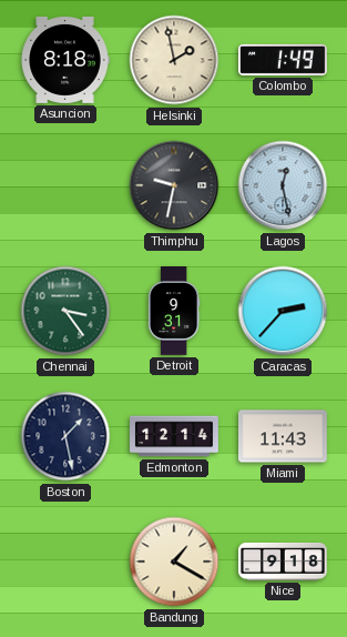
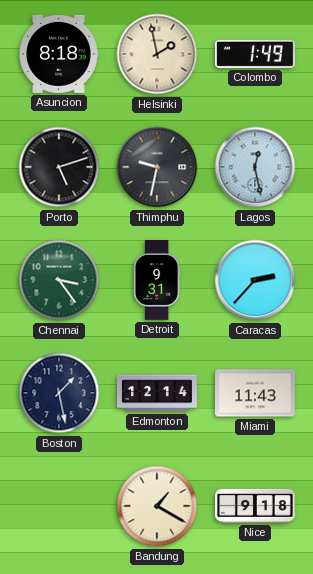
Porto: none -> 5:12 (59, 167)
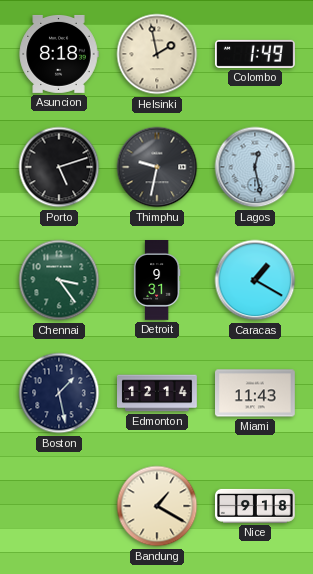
Caracas: 2:37 -> 1:20 (255, 280)
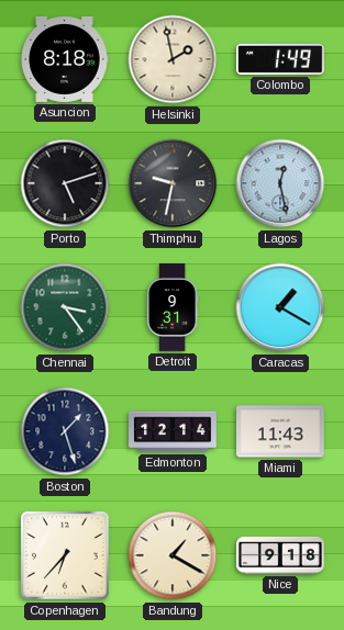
Boston: 1:28 -> 1:27 (65, 431)
Copenhagen: none -> 6:37 (65, 555)
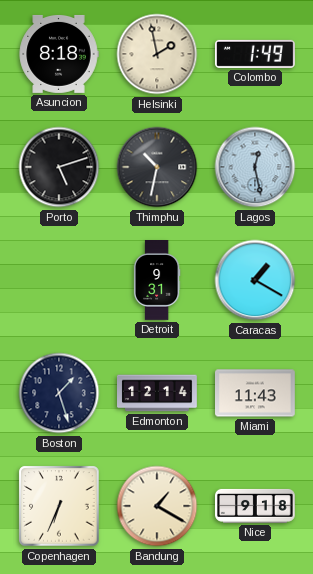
Thimphu: 9:32 -> 10:32 (157, 167)
Chennai: 3:24 -> none (65, 307)
Copenhagen: 6:37 -> 6:34 (59, 506)
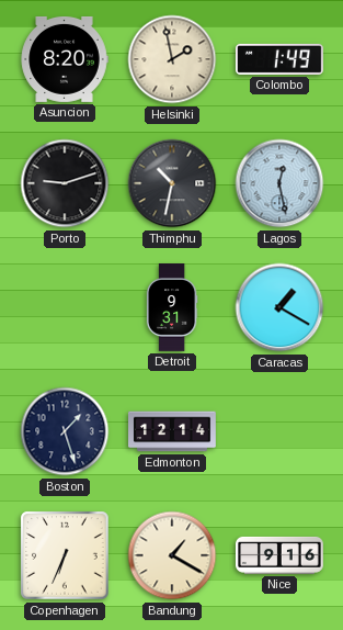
Asuncion: 8:18 -> 8:20 (65, 59)
Porto: 5:12 -> 9:12 (65, 183)
Miami: 11:43 -> none (256, 393)
Nice: 9:18 -> 9:16 (281, 555)
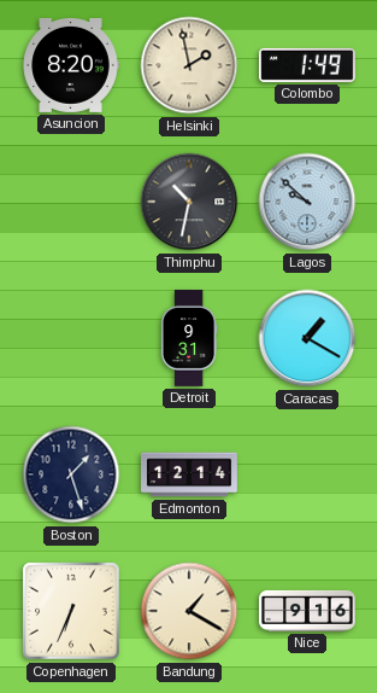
Porto: 9:12 -> none (65, 183)
Lagos: 12:28 -> 9:52 (307, 202)
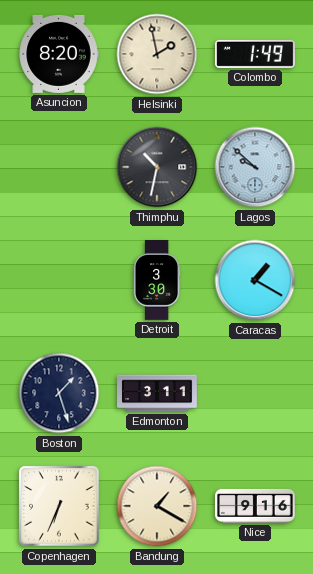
Detroit: 9:31 -> 3:30 (157, 281)
Edmonton: 12:14 -> 3:11 (158, 393)
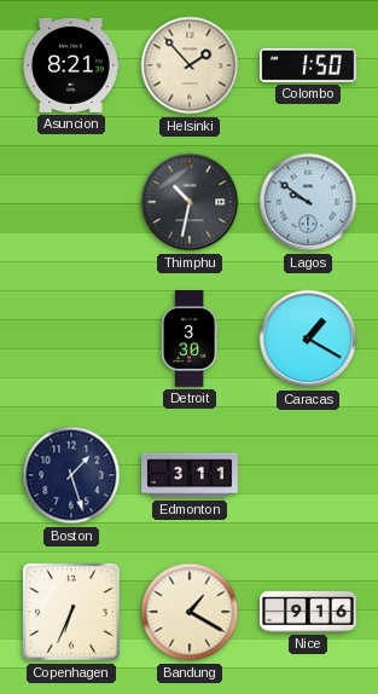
Asuncion: 8:20 -> 8:21 (71, 65)
Helsinki: 1:58 -> 1:53 (190, 65)
Colombo: 1:49 -> 1:50 (309, 65)
Lagos: 9:52 -> 9:51 (308, 202)
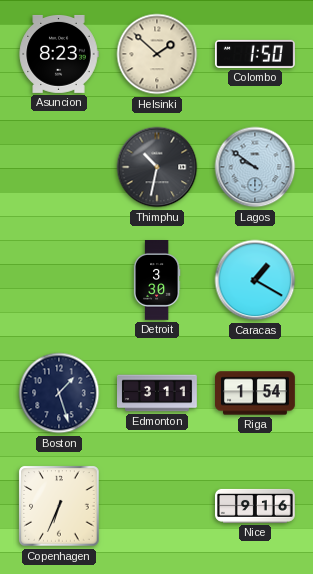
Asuncion: 8:21 -> 8:23 (59, 54)
Helsinki: 1:53 -> 1:52 (157, 54)
Riga: none -> 1:54 (256, 393)
Bandung: 1:20 -> none (190, 612)
